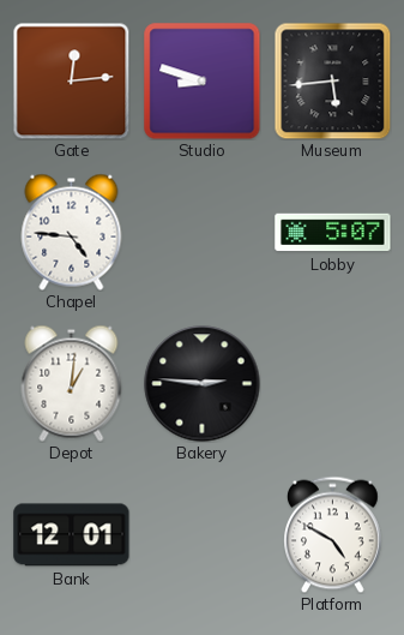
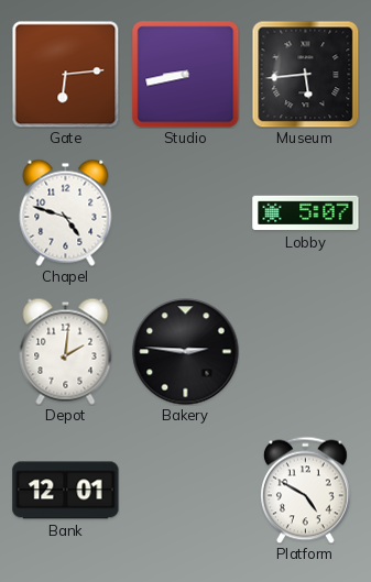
Gate: 12:14 -> 6:14 (65, 74)
Studio: 8:48 -> 8:43 (186, 75)
Chapel: 4:46 -> 4:48 (66, 212)
Depot: 1:01 -> 2:01 (66, 351)
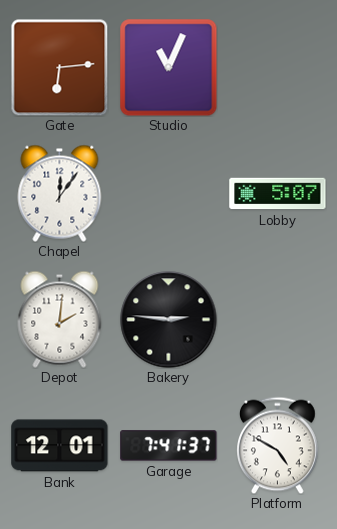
Studio: 8:43 -> 11:04 (169, 68)
Museum: 5:44 -> none (305, 74)
Chapel: 4:48 -> 12:06 (60, 193)
Garage: none -> 7:41 (169, 446)
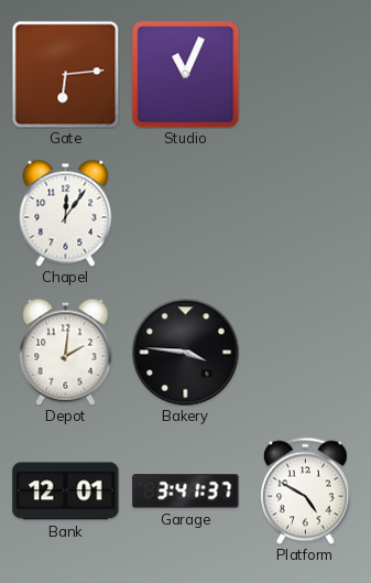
Lobby: 5:07 -> none (278, 194)
Bakery: 2:46 -> 3:46 (186, 353)
Garage: 7:41 -> 3:41 (186, 492)
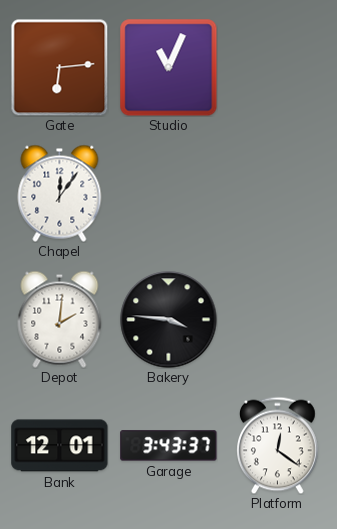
Garage: 3:41 -> 3:43 (169, 446)
Platform: 4:50 -> 12:21 (278, 445)
